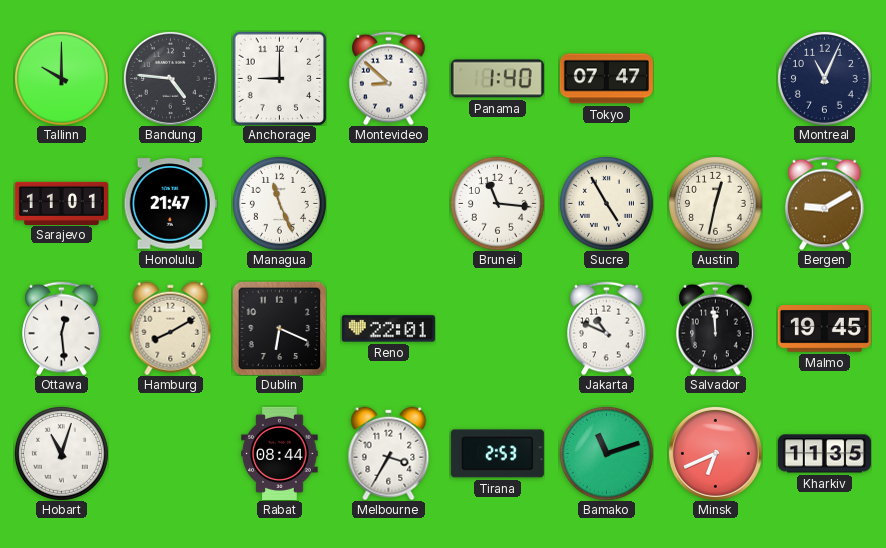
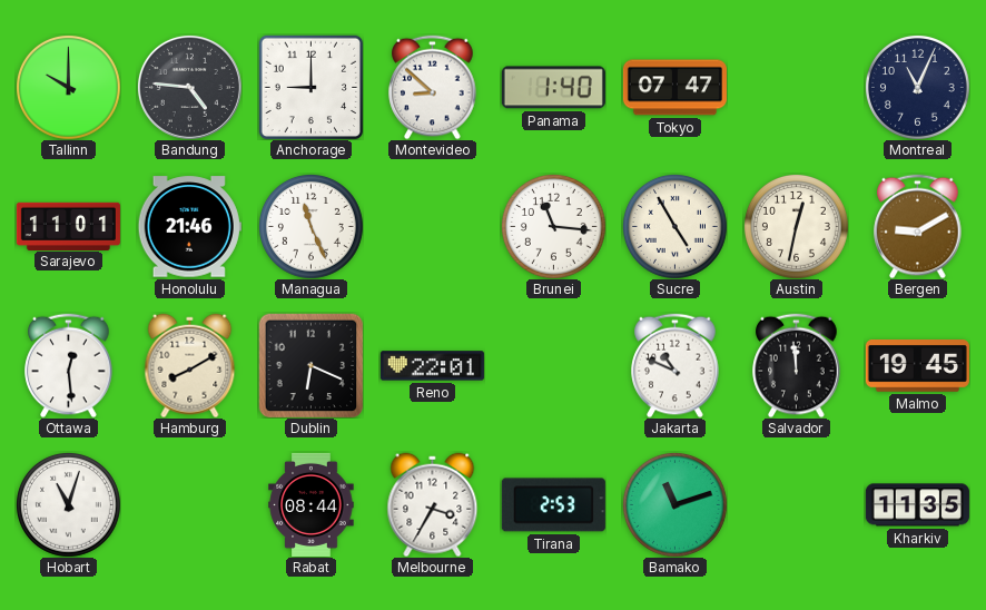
Honolulu: 21:47 -> 21:46 (189, 227)
Minsk: 6:41 -> none (715, 453)
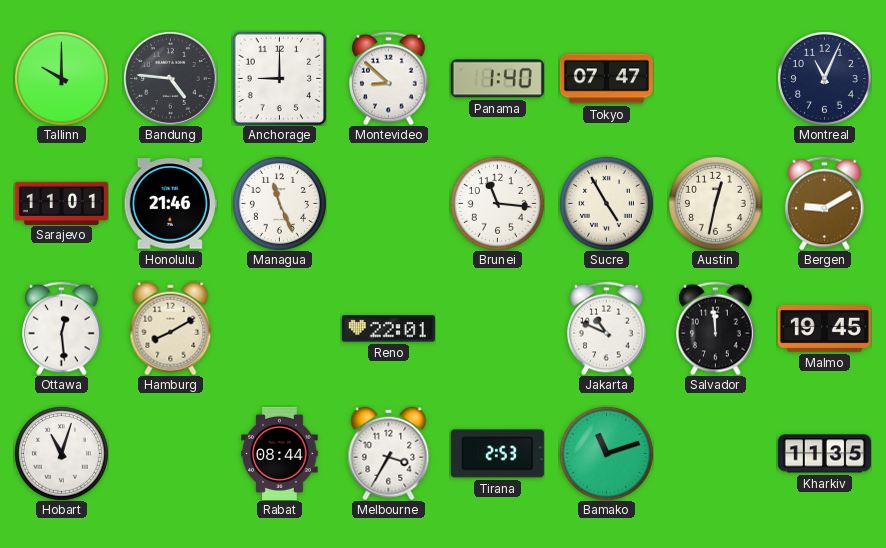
Dublin: 6:19 -> none (310, 365)
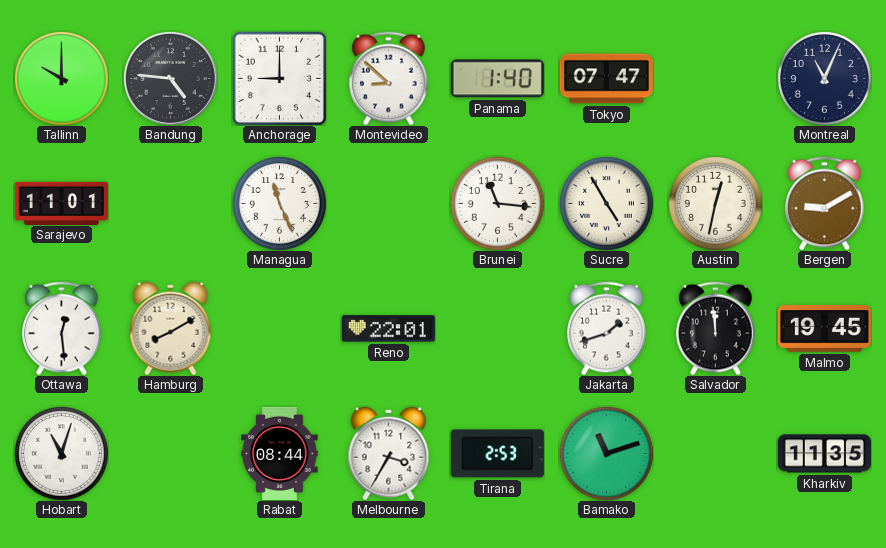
Honolulu: 21:46 -> none (170, 204)
Jakarta: 10:49 -> 1:42 (607, 328)
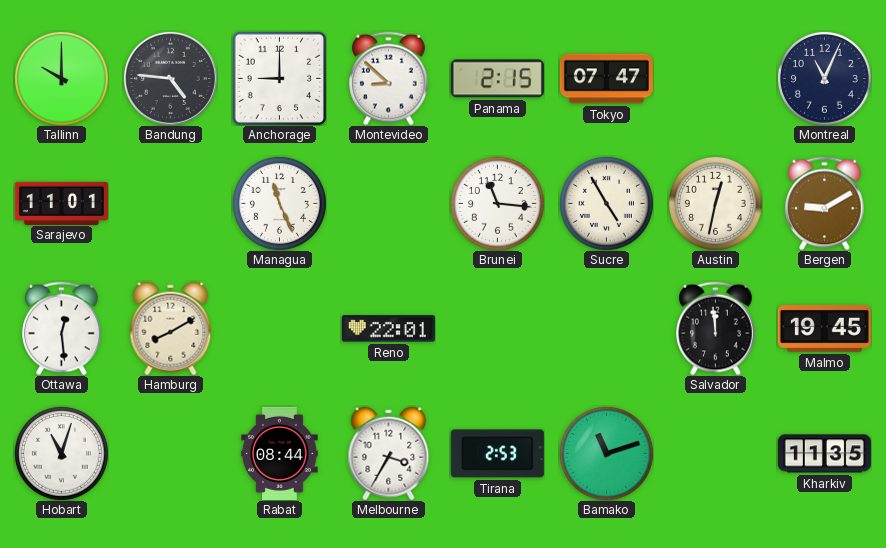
Panama: 1:40 -> 2:15 (497, 79)
Jakarta: 1:42 -> none (607, 328)
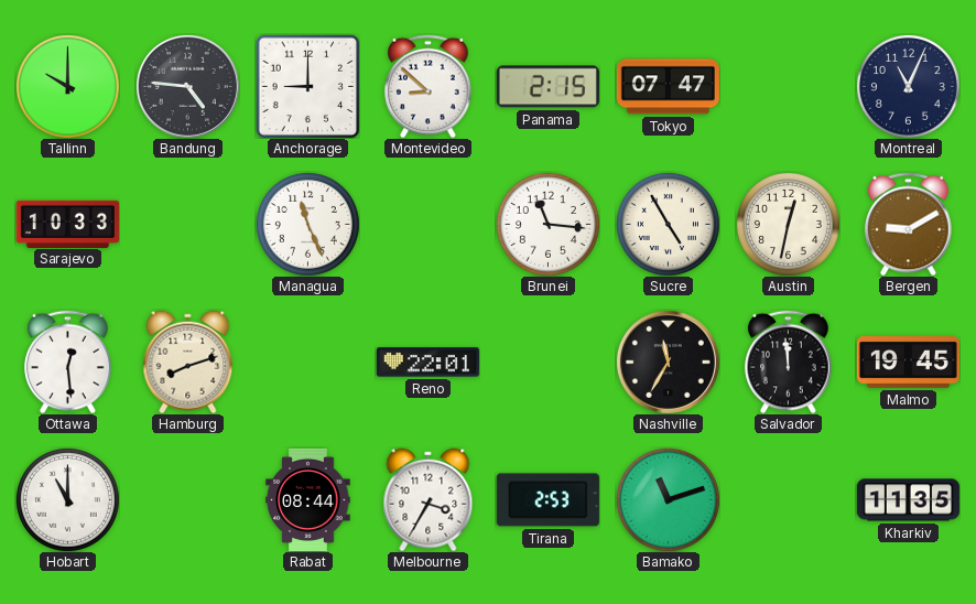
Sarajevo: 11:01 -> 10:33 (67, 224)
Hamburg: 8:10 -> 8:12 (188, 362)
Nashville: none -> 11:35 (668, 362)
Hobart: 11:03 -> 11:00 (67, 499)
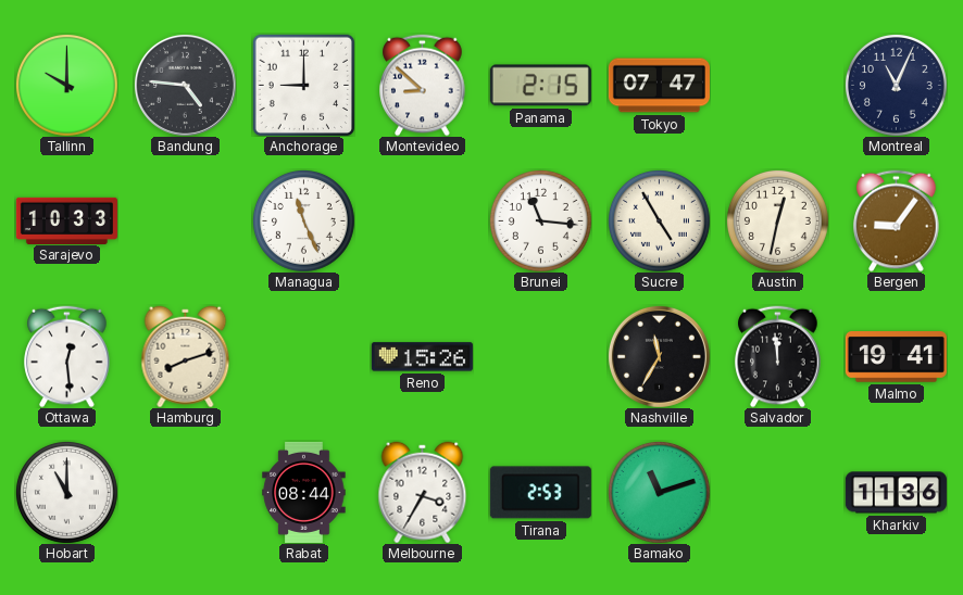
Bergen: 9:10 -> 9:06 (897, 220)
Reno: 22:01 -> 15:26 (422, 357)
Malmo: 19:45 -> 19:41 (896, 357)
Kharkiv: 11:35 -> 11:36 (896, 493)
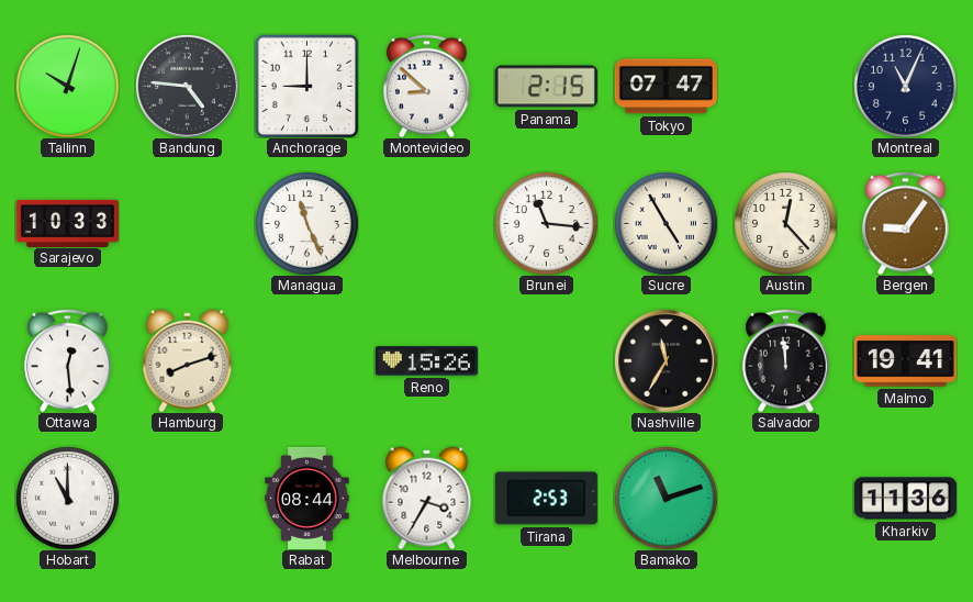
Tallinn: 10:00 -> 10:03 (67, 86)
Austin: 12:32 -> 12:23 (785, 223)
